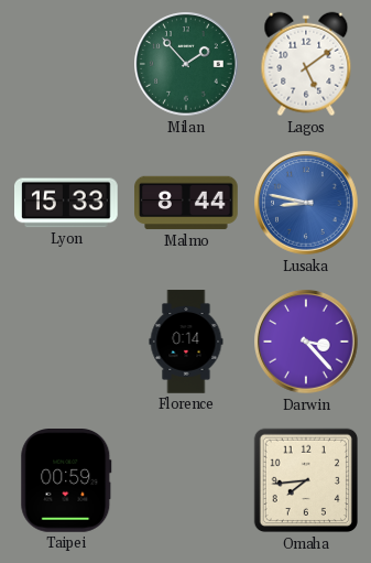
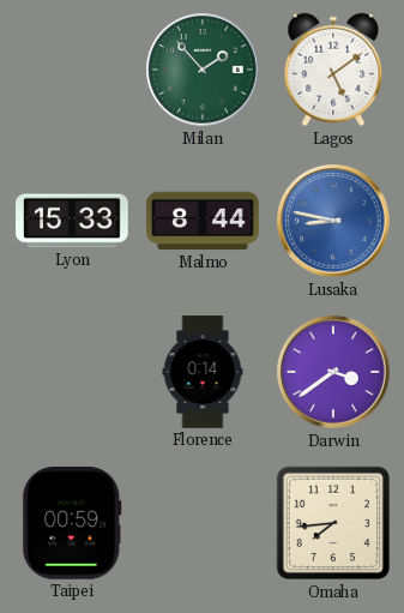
Darwin: 3:23 -> 3:39 (333, 372)
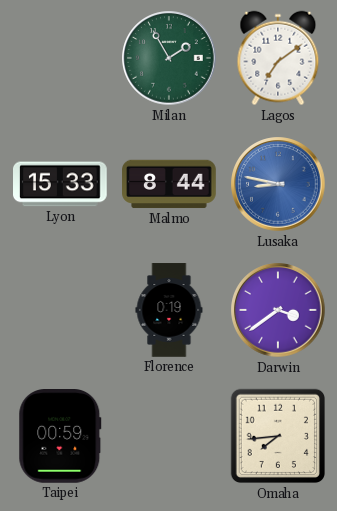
Milan: 1:53 -> 1:55 (169, 58)
Lagos: 5:09 -> 7:09 (278, 58)
Florence: 0:14 -> 0:19 (169, 310)
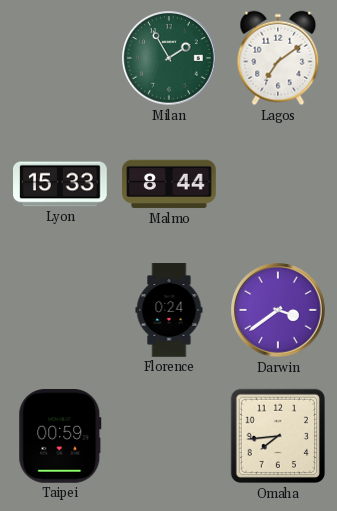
Lusaka: 8:47 -> none (278, 184)
Florence: 0:19 -> 0:24 (169, 310)
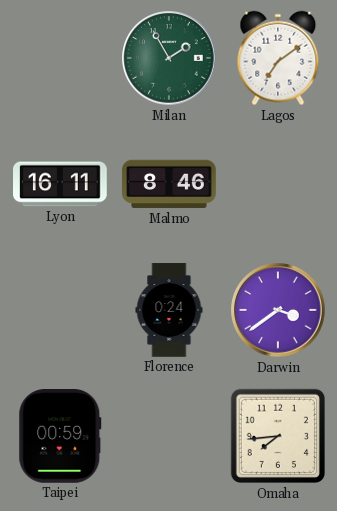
Lyon: 15:33 -> 16:11 (61, 184)
Malmo: 8:44 -> 8:46 (169, 184)
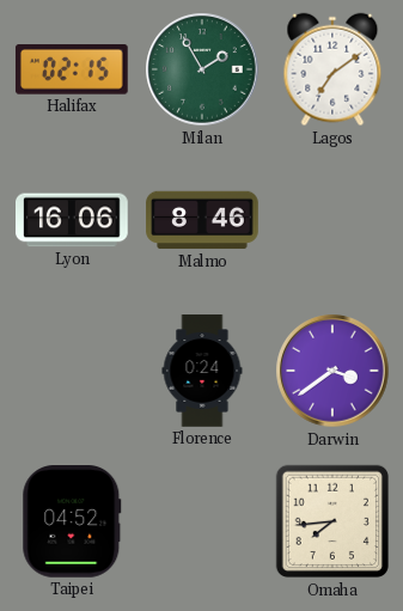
Halifax: none -> 02:15 (72, 69)
Lyon: 16:11 -> 16:06 (73, 220)
Taipei: 00:59 -> 04:52 (72, 523)
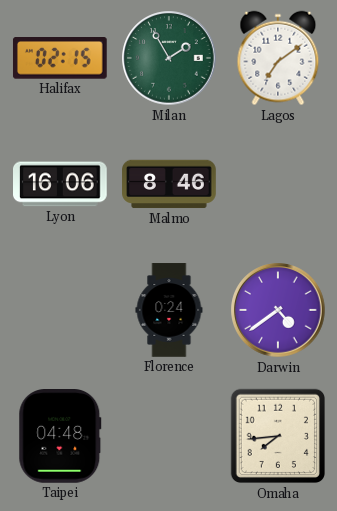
Darwin: 3:39 -> 4:39 (278, 310)
Taipei: 04:52 -> 04:48 (60, 437)
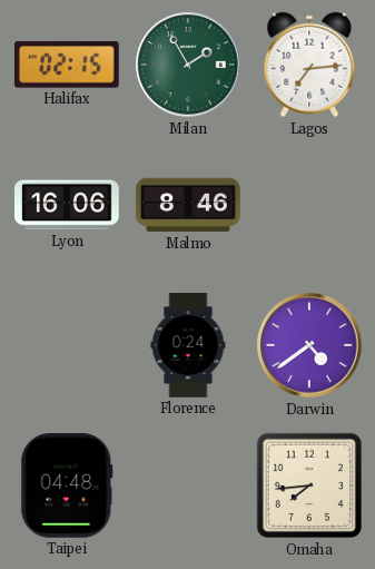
Lagos: 7:09 -> 7:14 (309, 65)
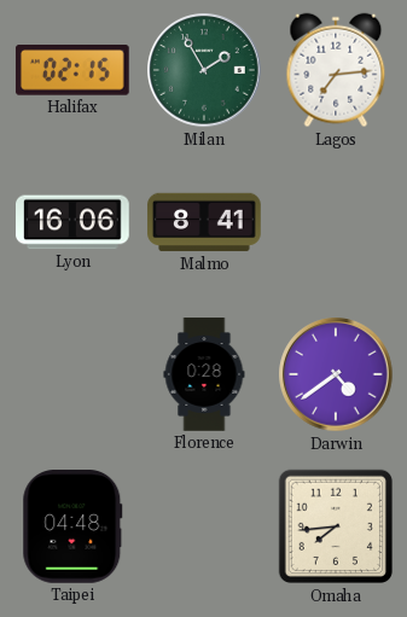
Malmo: 8:46 -> 8:41 (204, 222)
Florence: 0:24 -> 0:28 (204, 374)
